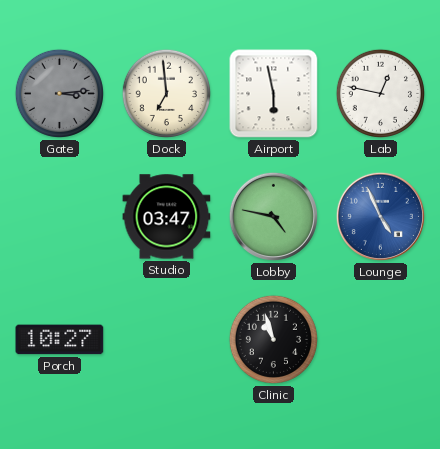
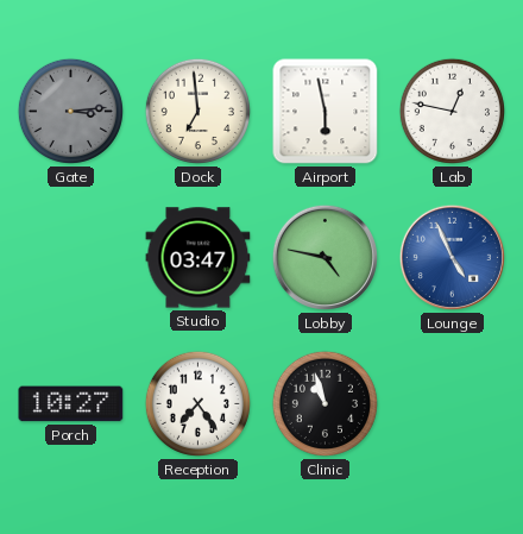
Reception: none -> 7:24 (197, 403)
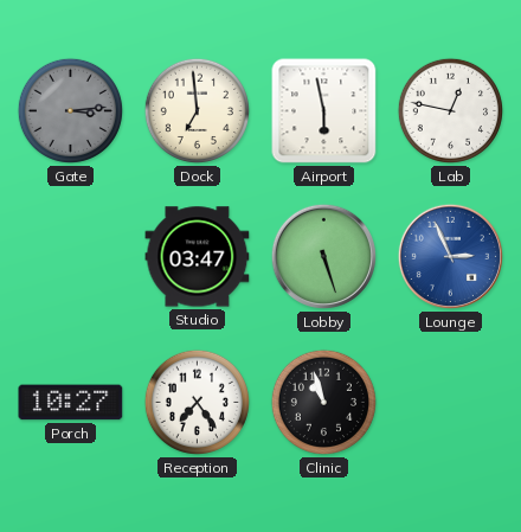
Lobby: 4:47 -> 5:27 (323, 256)
Lounge: 4:56 -> 2:56 (450, 256)
